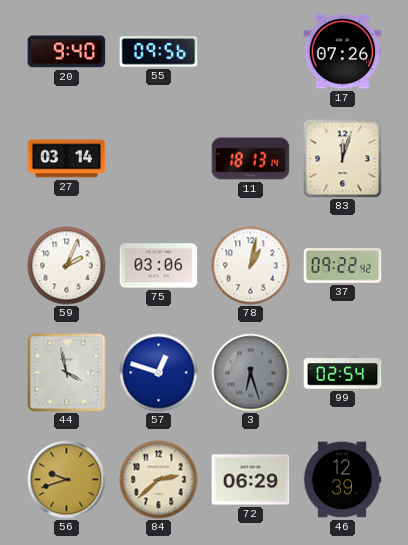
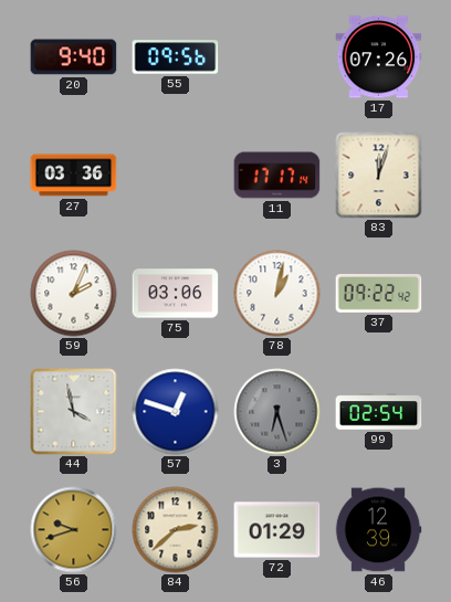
27: 03:14 -> 03:36 (74, 176)
11: 18:13 -> 17:17 (277, 176)
72: 06:29 -> 01:29 (277, 530)
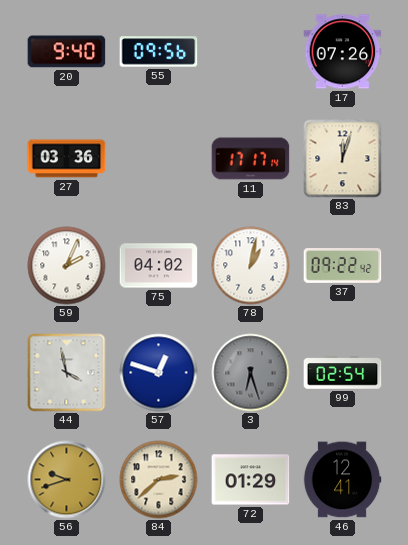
75: 03:06 -> 04:02 (159, 266)
46: 12:39 -> 12:41 (342, 480)
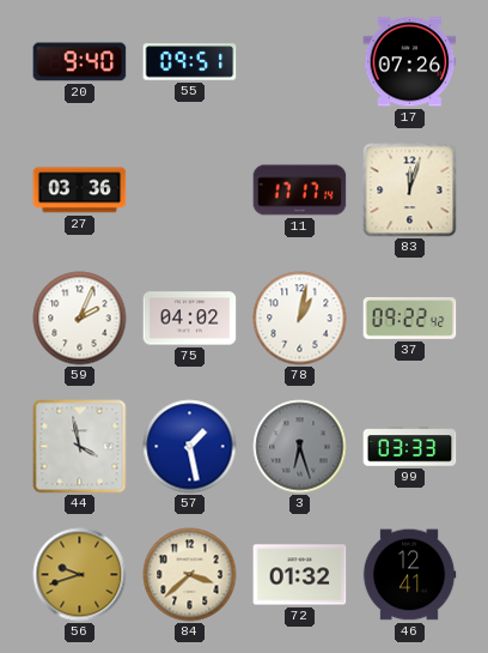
55: 09:56 -> 09:51 (190, 62)
57: 12:48 -> 1:28 (190, 447)
99: 02:54 -> 03:33 (410, 447)
84: 2:38 -> 3:38 (190, 575)
72: 01:29 -> 01:32 (300, 575)
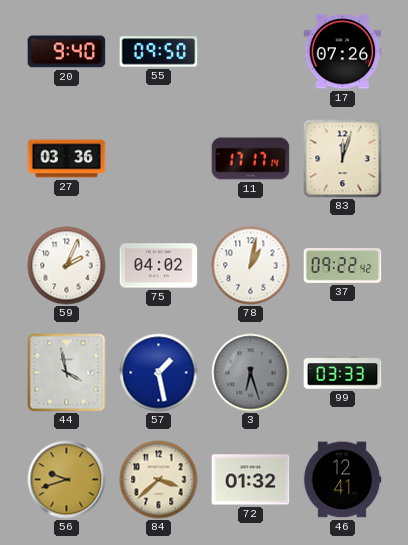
55: 09:51 -> 09:50 (159, 52)
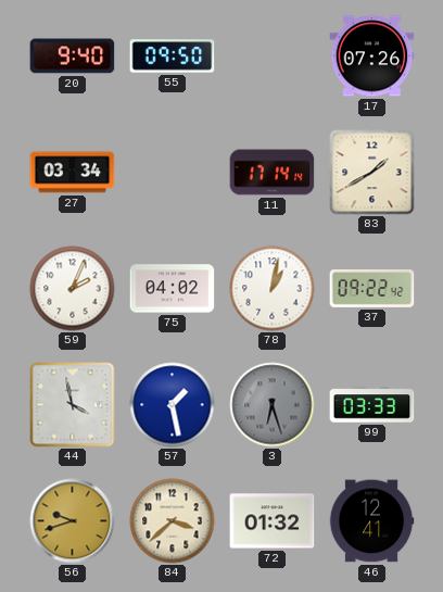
27: 03:36 -> 03:34 (73, 173)
11: 17:17 -> 17:14 (273, 173)
83: 12:03 -> 1:40 (372, 173)
